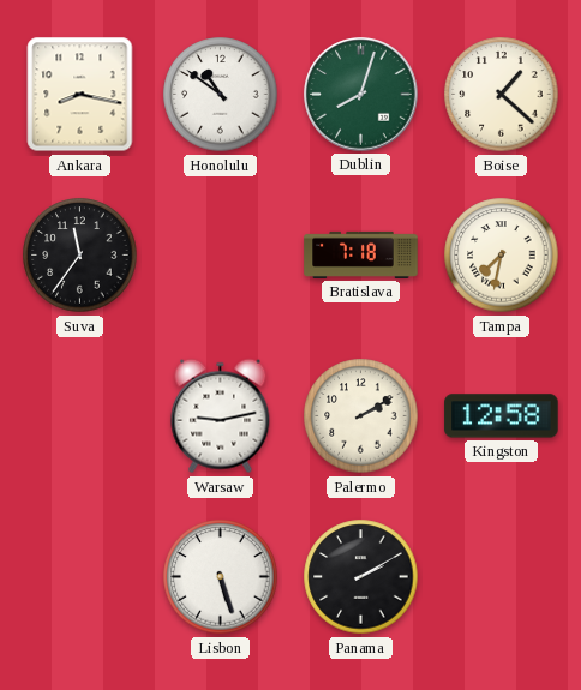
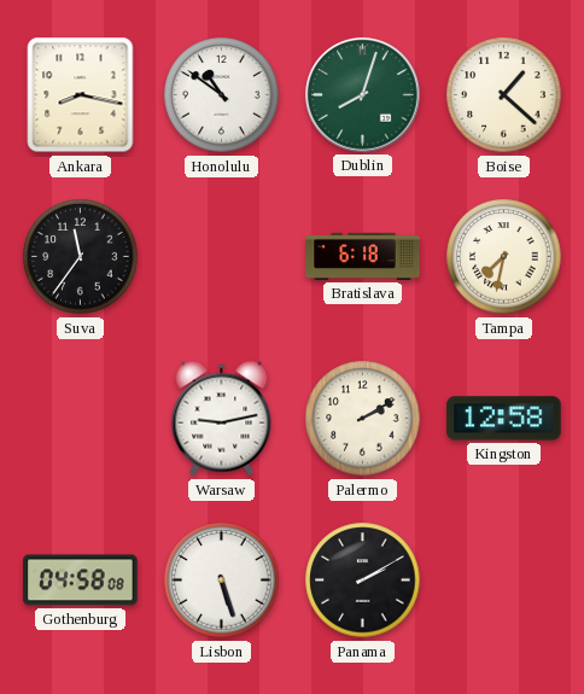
Bratislava: 7:18 -> 6:18 (363, 256)
Gothenburg: none -> 04:58 (81, 581)
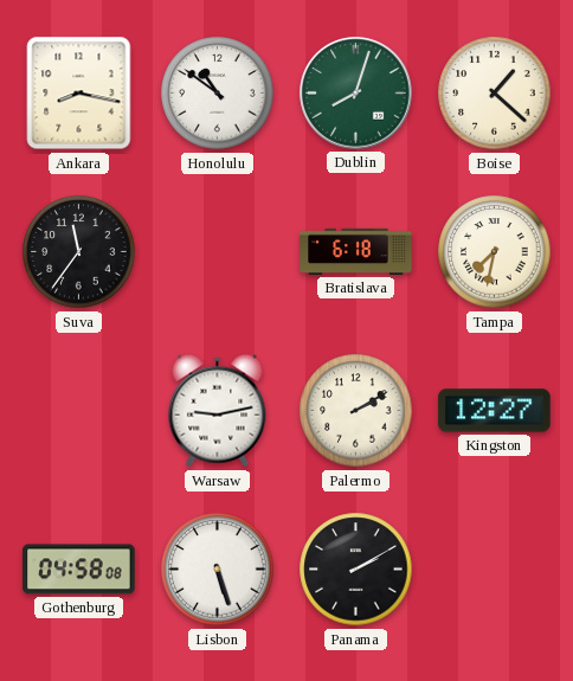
Kingston: 12:58 -> 12:27 (495, 411)
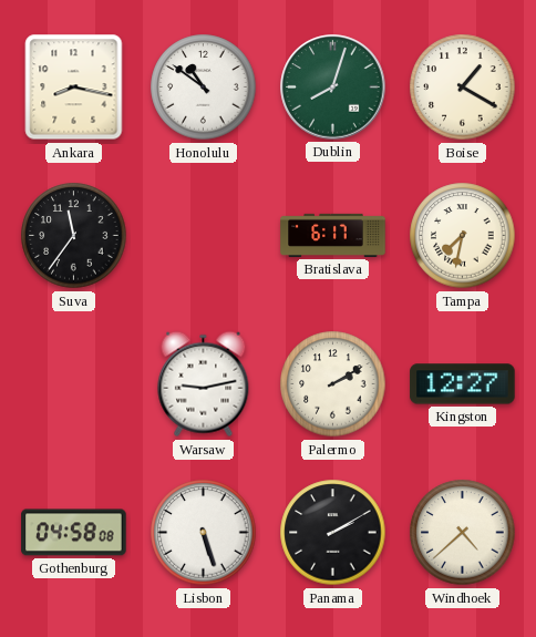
Boise: 1:22 -> 1:20 (463, 88)
Bratislava: 6:18 -> 6:17 (333, 235)
Windhoek: none -> 4:38 (463, 533)
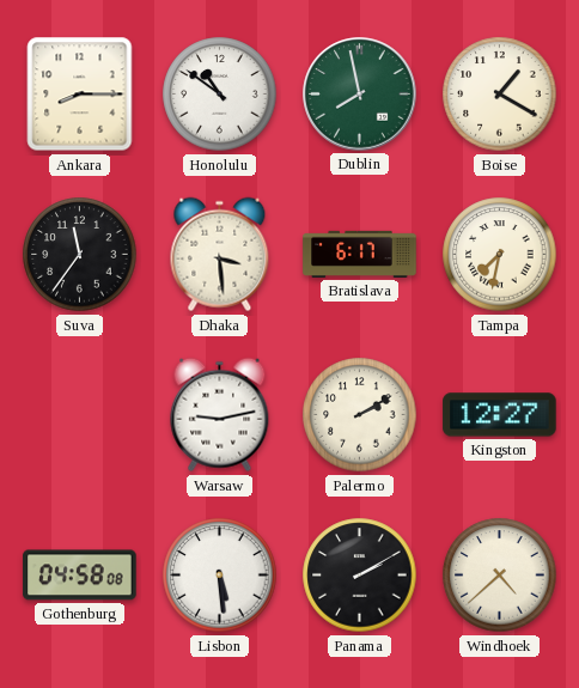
Ankara: 8:17 -> 8:15 (80, 95)
Dublin: 8:03 -> 7:58 (360, 95)
Dhaka: none -> 3:29 (220, 255)
Lisbon: 5:27 -> 5:29 (220, 576)
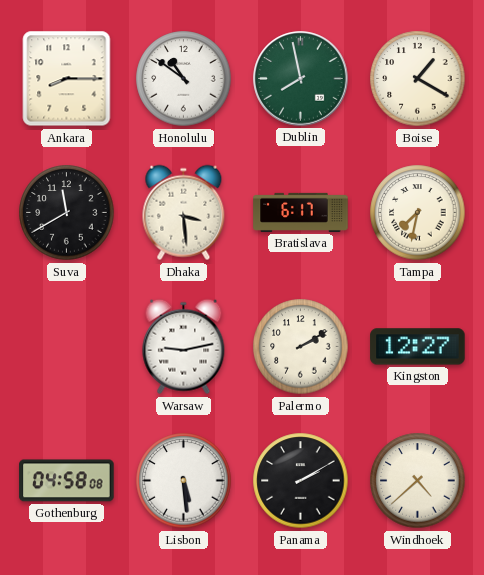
Suva: 11:36 -> 11:40 (67, 213)
